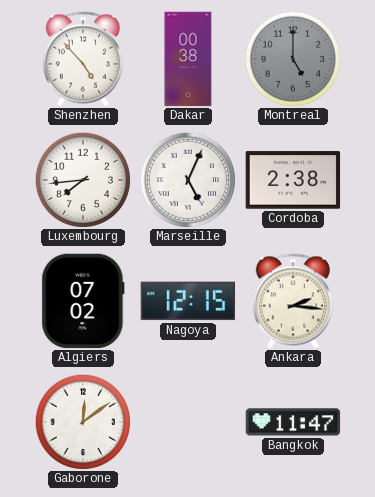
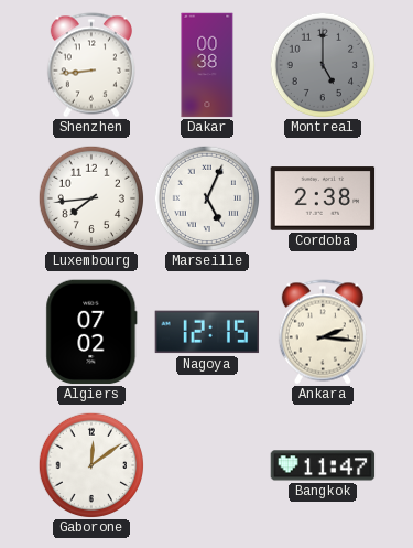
Shenzhen: 4:53 -> 8:44 (91, 65)
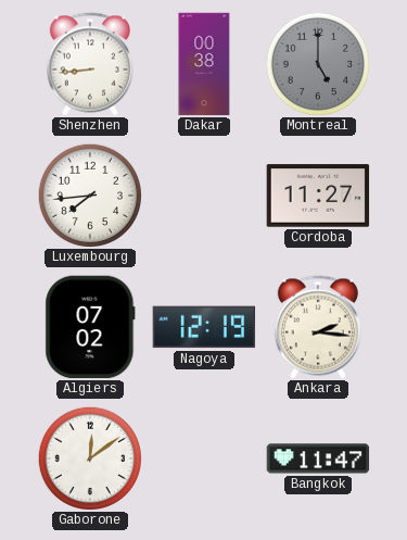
Marseille: 5:04 -> none (206, 197)
Cordoba: 2:38 -> 11:27 (318, 196)
Nagoya: 12:15 -> 12:19 (204, 327)
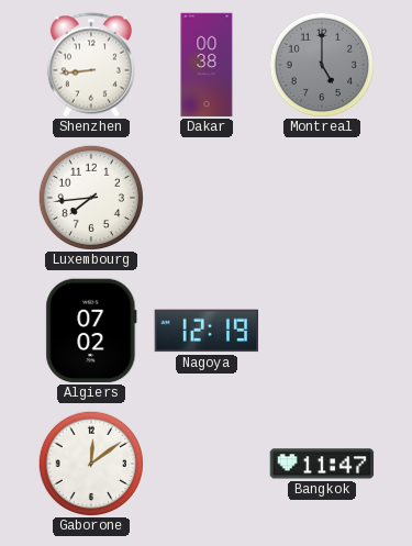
Cordoba: 11:27 -> none (318, 196)
Ankara: 2:16 -> none (318, 327)
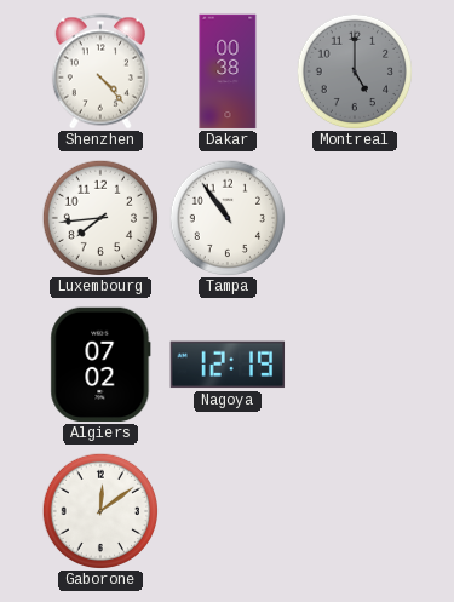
Shenzhen: 8:44 -> 4:23 (100, 71)
Tampa: none -> 10:54 (226, 217)
Bangkok: 11:47 -> none (322, 464)
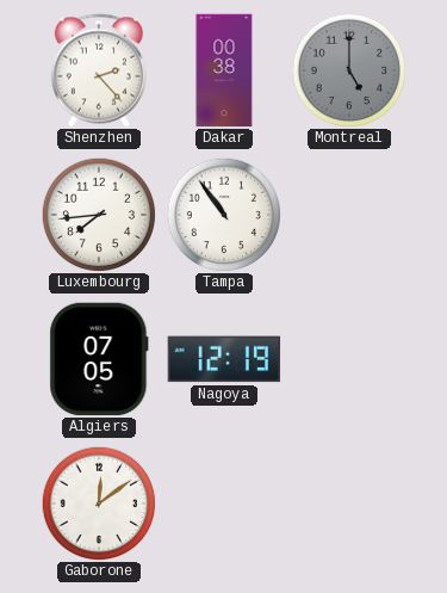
Shenzhen: 4:23 -> 2:23 (99, 70)
Algiers: 07:02 -> 07:05 (99, 359)
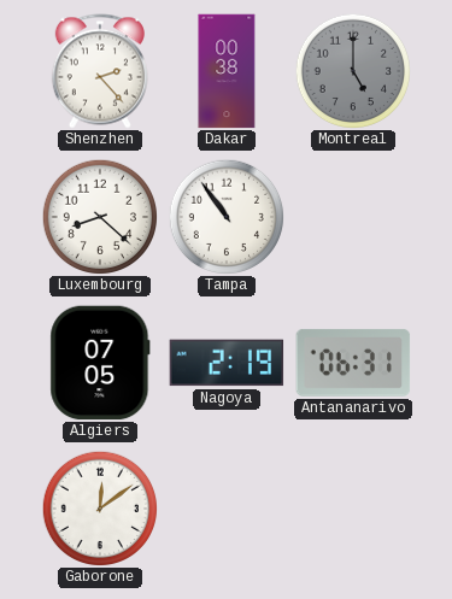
Luxembourg: 7:44 -> 8:22 (99, 216)
Nagoya: 12:19 -> 2:19 (227, 363)
Antananarivo: none -> 06:31 (353, 363)
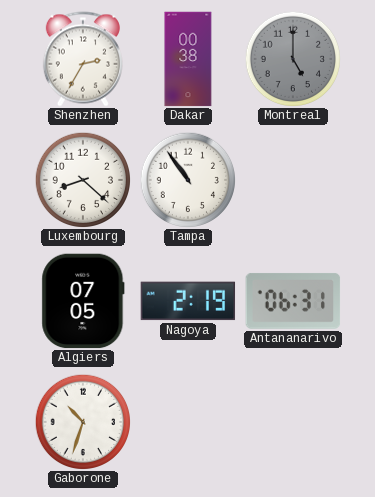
Shenzhen: 2:23 -> 2:35 (83, 59)
Gaborone: 12:09 -> 10:33 (82, 421)
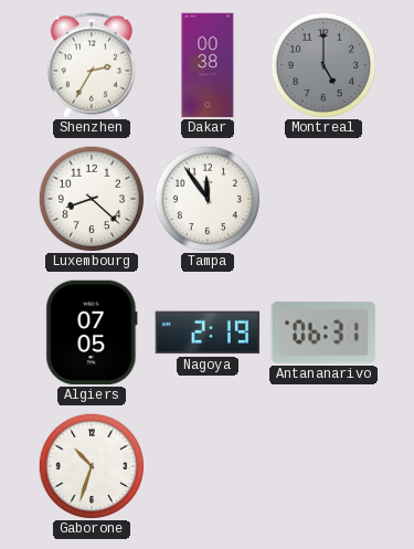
Tampa: 10:54 -> 11:54 (206, 198)
